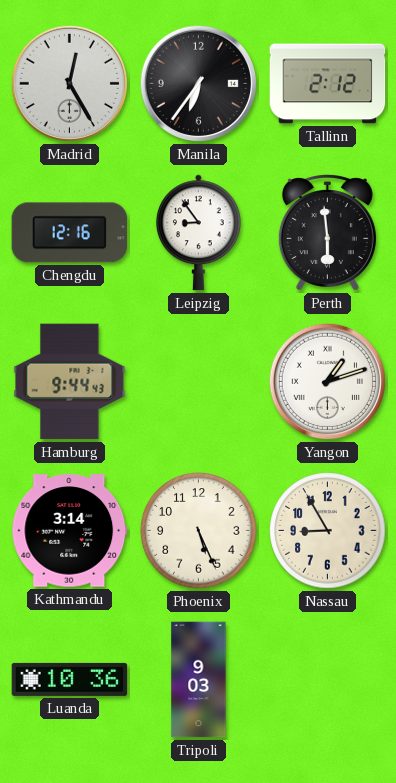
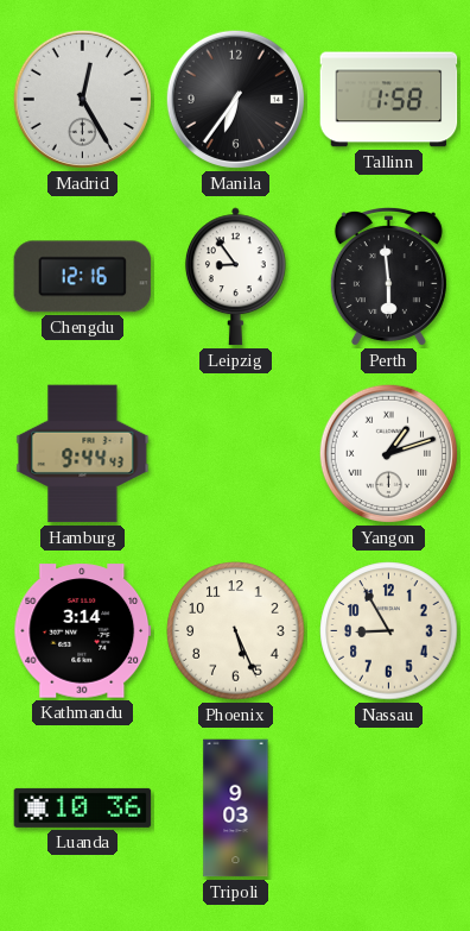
Tallinn: 2:12 -> 1:58 (389, 100)
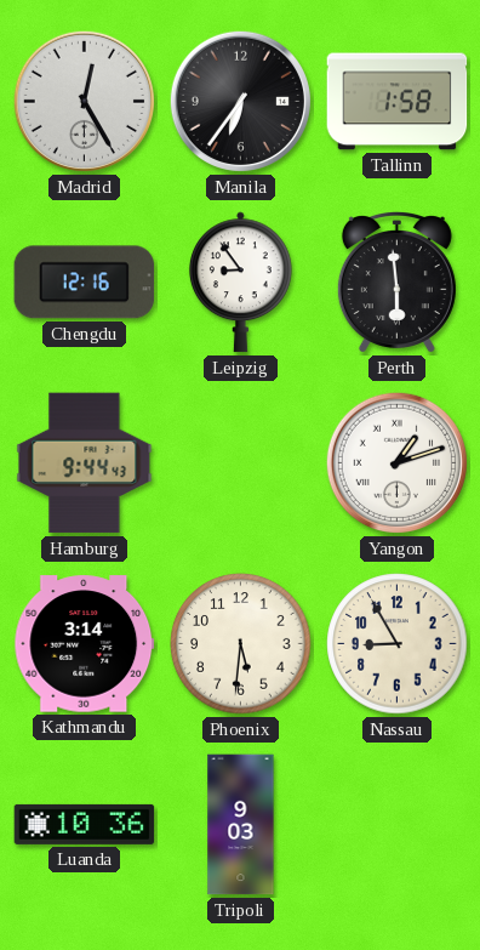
Phoenix: 5:26 -> 5:31 (241, 644)
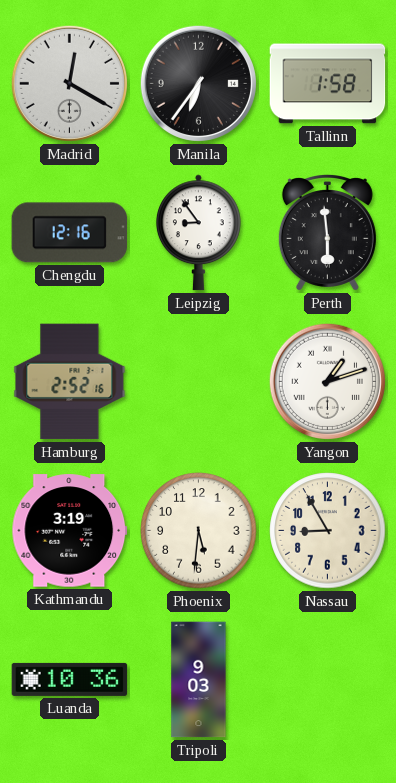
Madrid: 12:25 -> 12:20 (69, 83)
Hamburg: 9:44 -> 2:52 (70, 382)
Kathmandu: 3:14 -> 3:19 (70, 531)
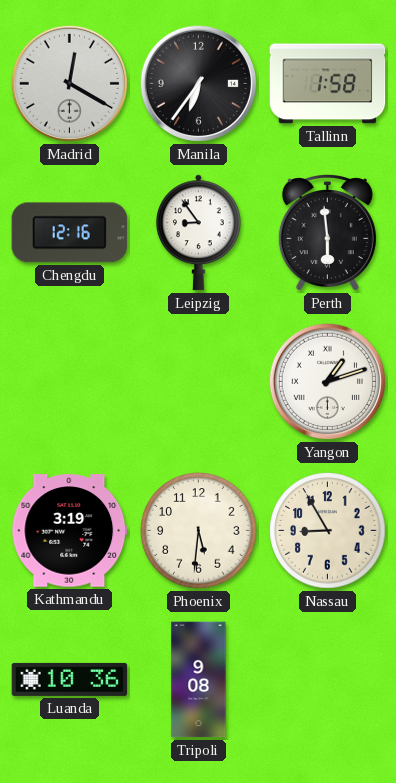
Hamburg: 2:52 -> none (70, 382)
Tripoli: 9:03 -> 9:08 (199, 680)
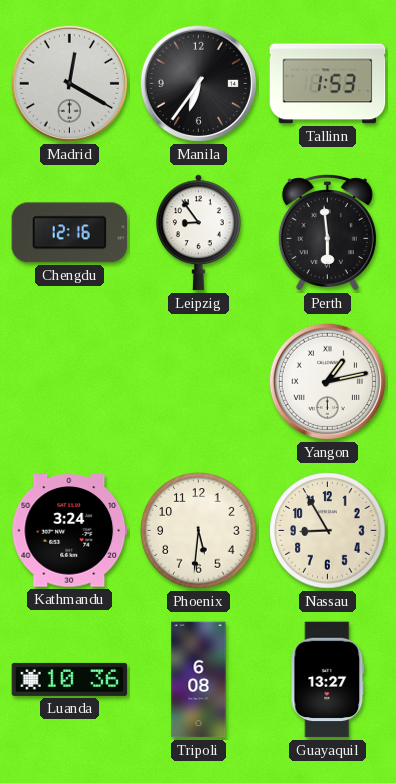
Tallinn: 1:58 -> 1:53 (328, 84)
Yangon: 1:12 -> 1:13 (327, 381)
Kathmandu: 3:19 -> 3:24 (70, 531)
Tripoli: 9:08 -> 6:08 (199, 680)
Guayaquil: none -> 13:27 (328, 680)
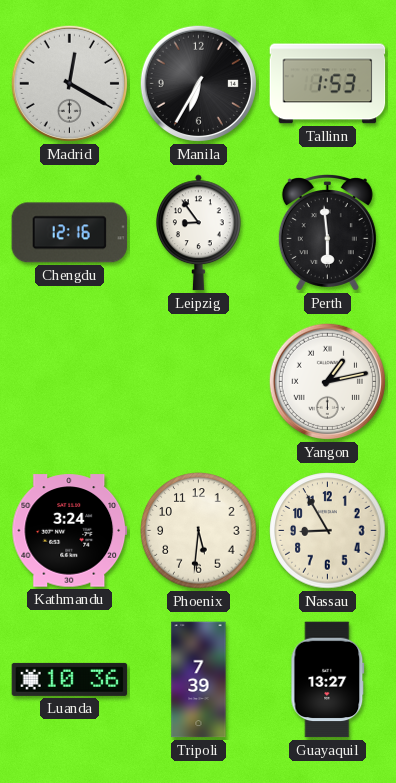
Manila: 6:36 -> 6:35 (198, 83)
Tripoli: 6:08 -> 7:39 (199, 680)
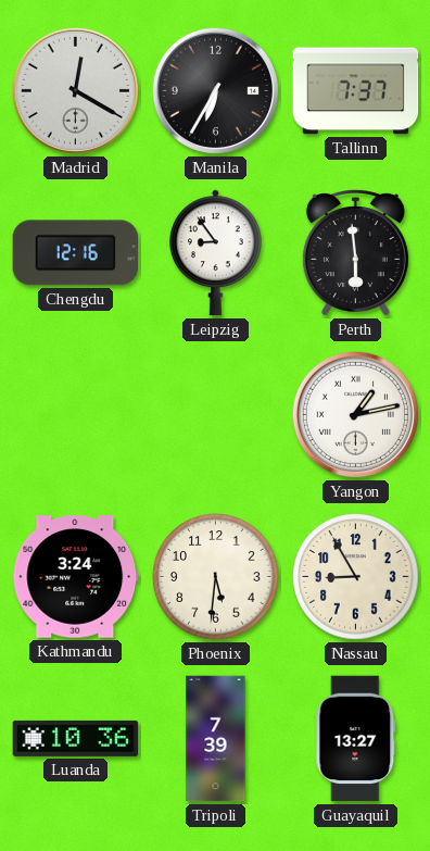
Tallinn: 1:53 -> 7:37 (356, 91)
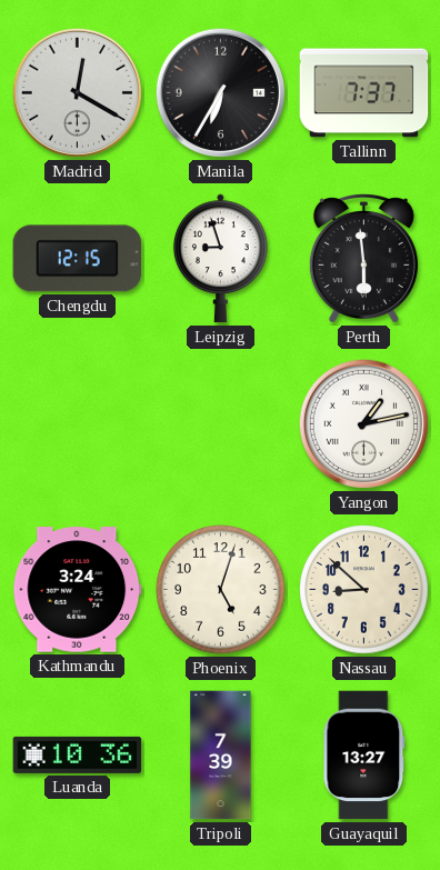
Chengdu: 12:16 -> 12:15 (78, 259)
Leipzig: 8:54 -> 8:57 (220, 259)
Phoenix: 5:31 -> 5:03 (221, 590)
Nassau: 8:55 -> 8:52 (364, 590)
